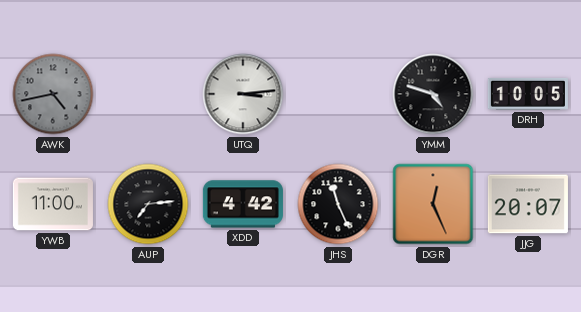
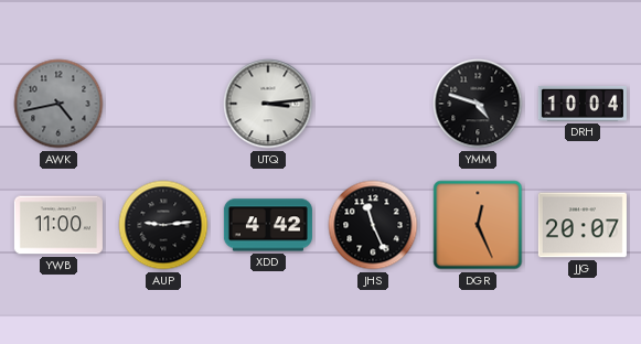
DRH: 10:05 -> 10:04 (583, 104)
AUP: 7:14 -> 9:14 (163, 225)
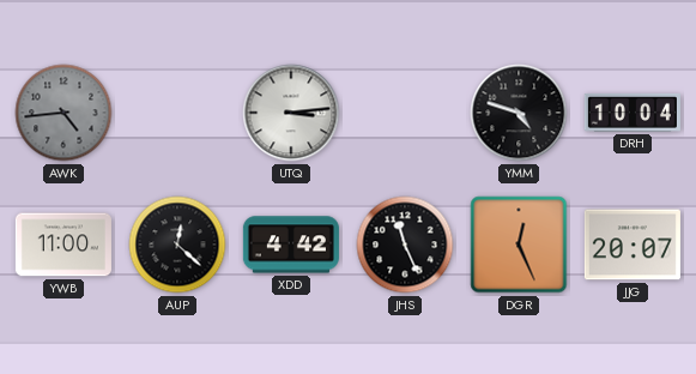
AWK: 4:43 -> 4:44 (63, 113)
AUP: 9:14 -> 12:22 (177, 245)
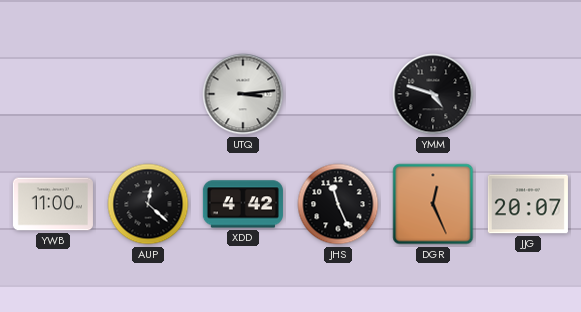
AWK: 4:44 -> none (63, 113)
DRH: 10:04 -> none (633, 113)
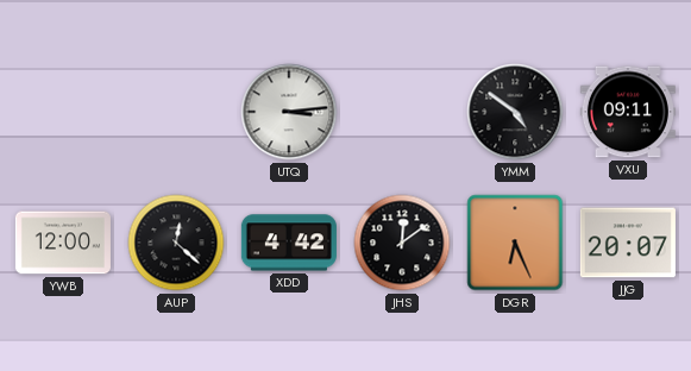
YMM: 4:48 -> 4:51 (515, 112)
VXU: none -> 09:11 (628, 112)
YWB: 11:00 -> 12:00 (63, 243)
JHS: 11:26 -> 12:09 (402, 243)
DGR: 12:26 -> 6:26 (515, 243)
